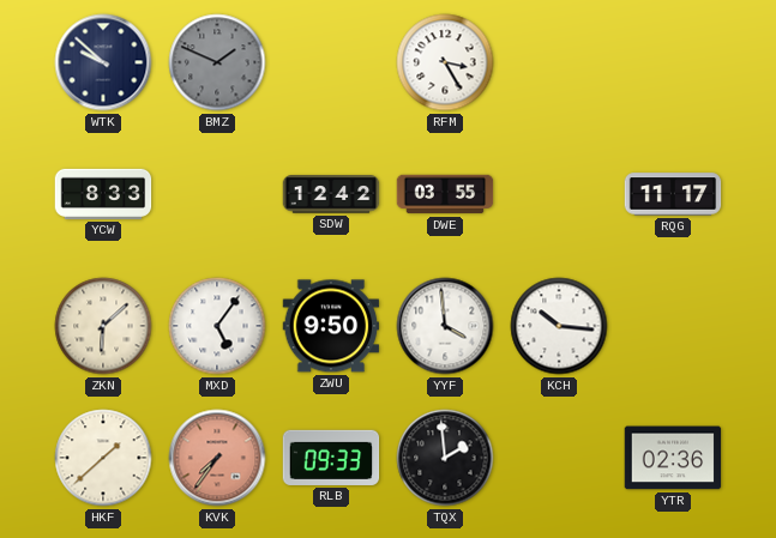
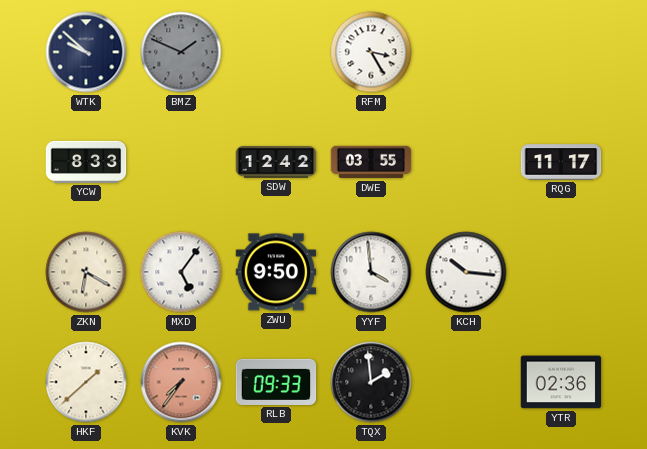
ZKN: 6:08 -> 6:20 (86, 272)
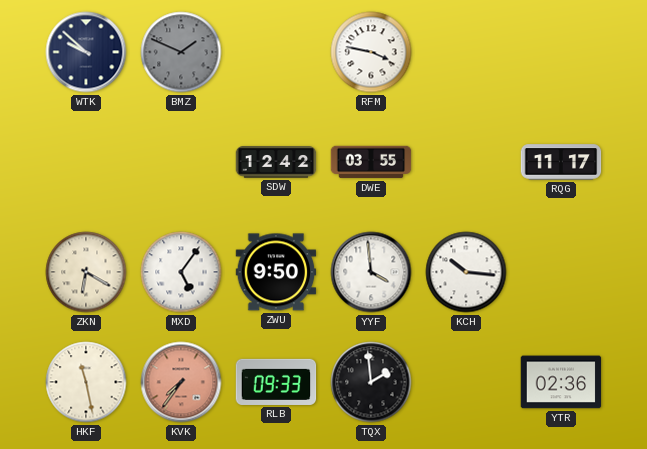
RFM: 3:25 -> 3:47 (371, 52)
YCW: 8:33 -> none (86, 162)
HKF: 1:38 -> 11:28 (86, 382)
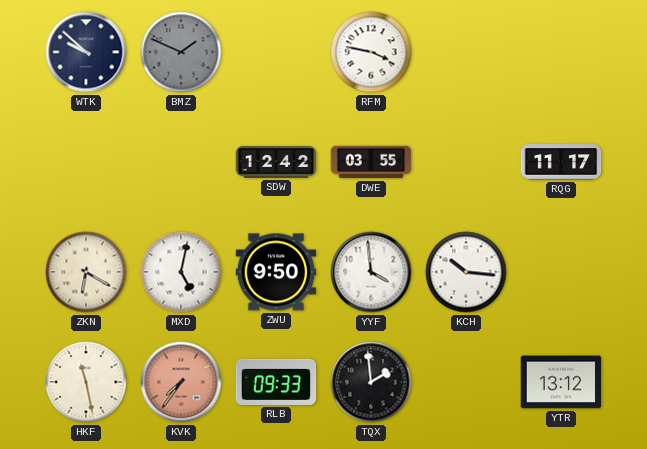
MXD: 5:06 -> 5:02 (181, 272)
YTR: 02:36 -> 13:12 (561, 382)
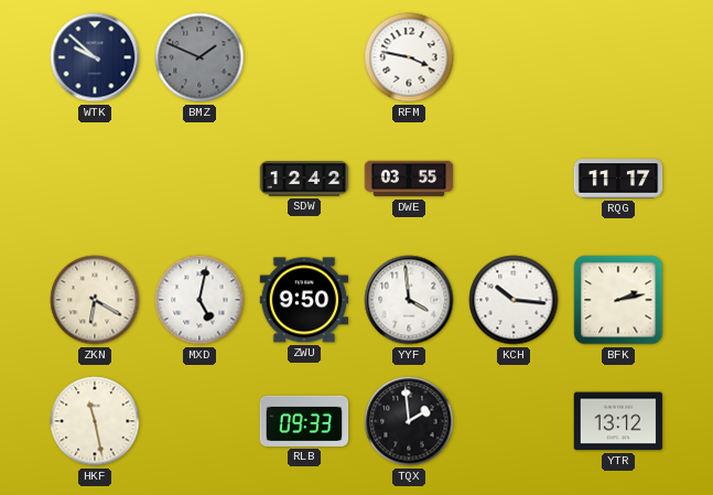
BFK: none -> 2:13 (618, 300)
KVK: 7:36 -> none (181, 382)
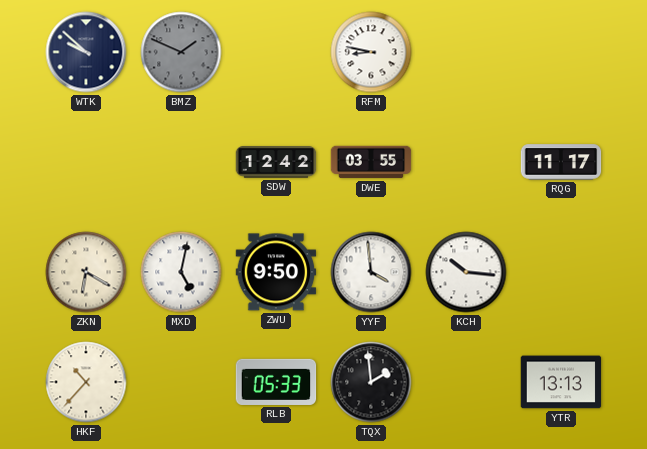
RFM: 3:47 -> 8:47 (371, 52)
BFK: 2:13 -> none (618, 300)
HKF: 11:28 -> 10:37 (86, 382)
RLB: 09:33 -> 05:33 (276, 382)
YTR: 13:12 -> 13:13 (561, 382)
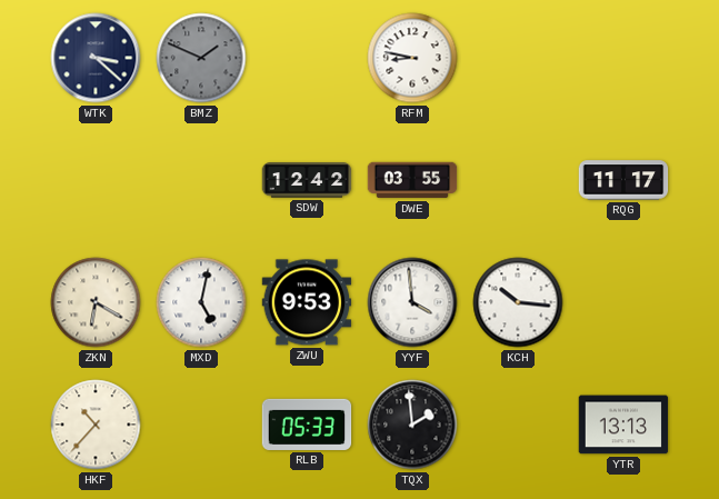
WTK: 9:52 -> 3:22 (96, 58)
ZWU: 9:50 -> 9:53 (307, 302)
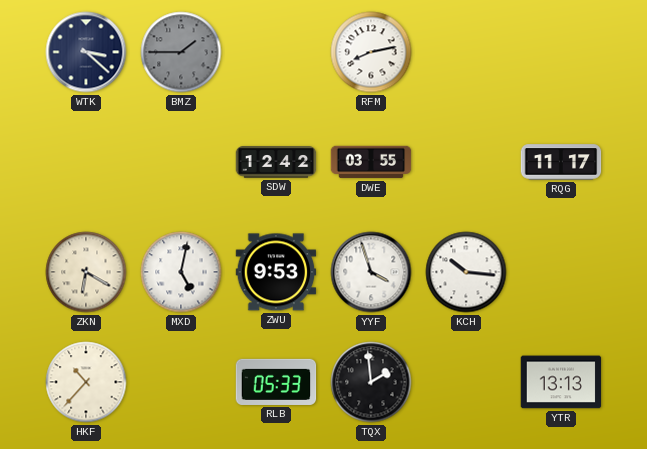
BMZ: 1:49 -> 1:45 (181, 52)
RFM: 8:47 -> 8:13 (371, 52)
YYF: 3:59 -> 3:57 (371, 272)
